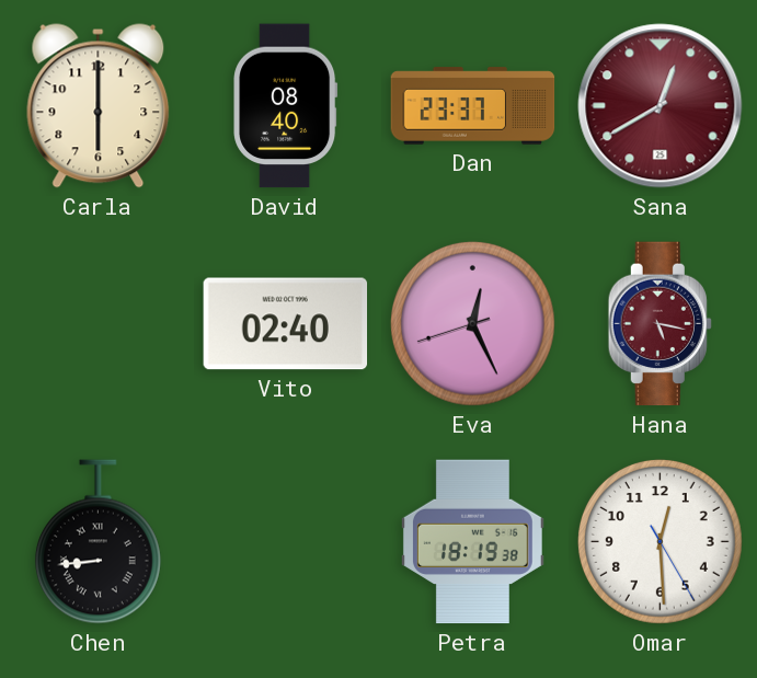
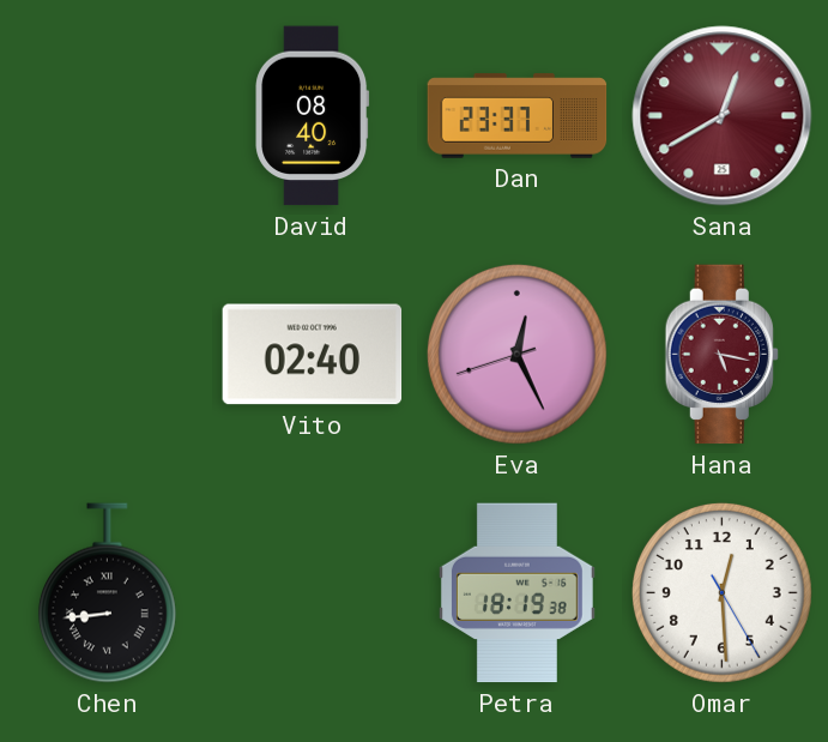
Carla: 6:00 -> none (99, 106)
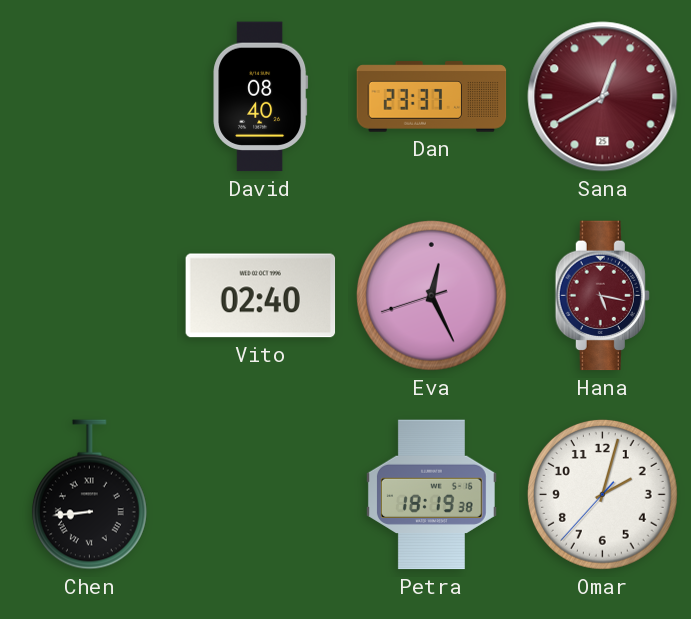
Omar: 12:29 -> 2:02 (602, 494)
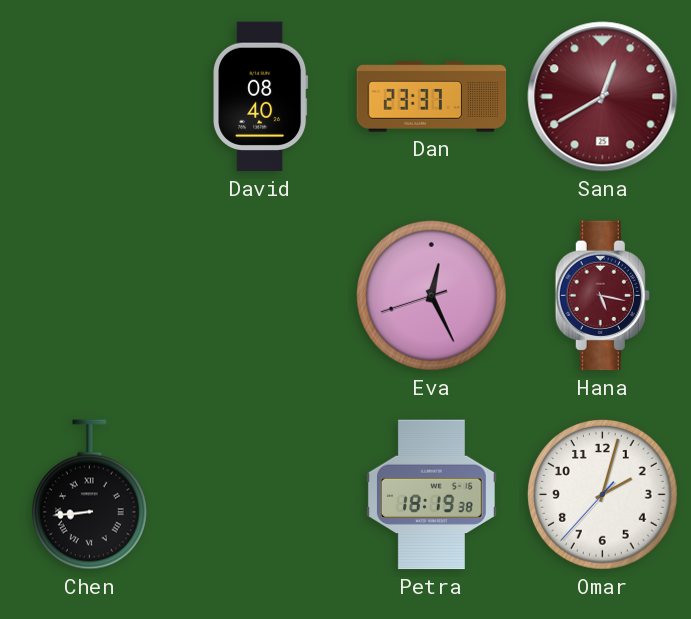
Vito: 02:40 -> none (261, 296)
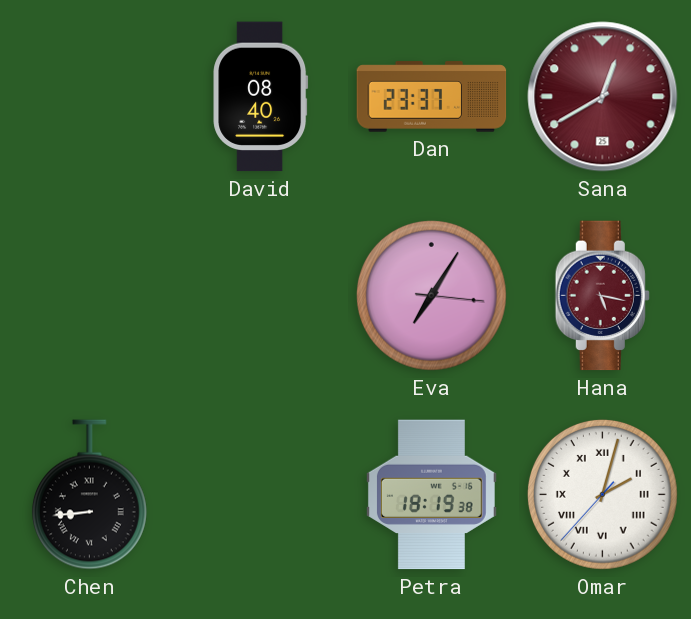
Eva: 12:25 -> 7:05 (431, 295)
Omar numerals: Arabic -> Roman (602, 494)
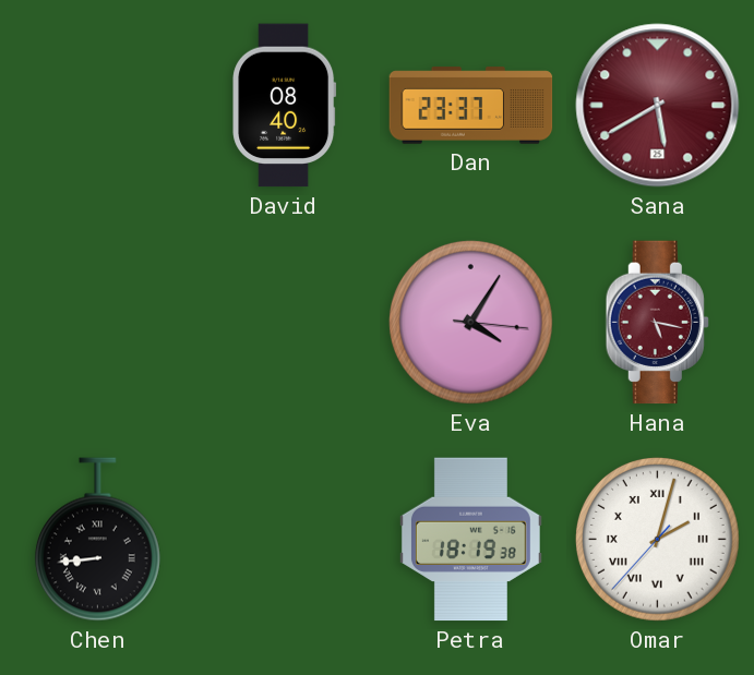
Sana: 12:40 -> 5:40 (658, 106)
Eva: 7:05 -> 4:05 (470, 322)
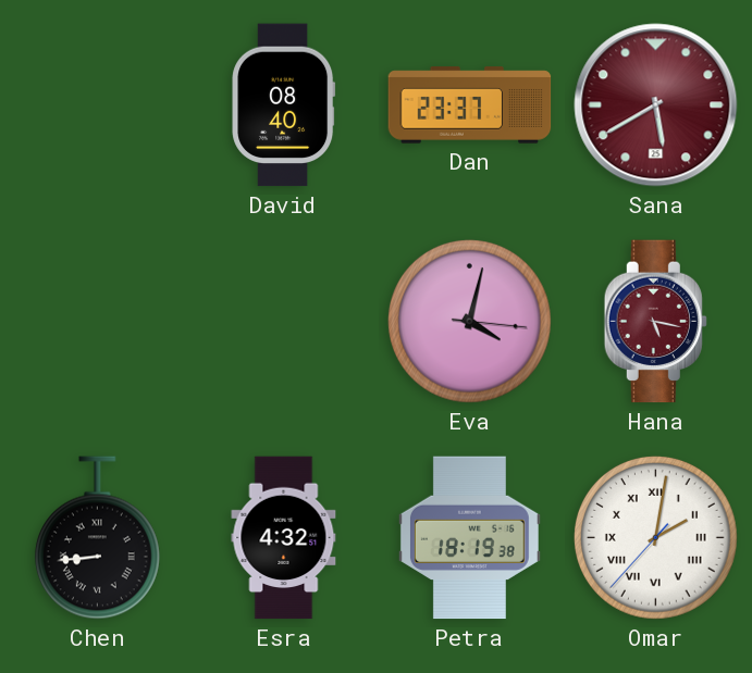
Eva: 4:05 -> 4:02 (469, 321)
Esra: none -> 4:32 (284, 538)
Omar: 2:02 -> 2:01 (655, 537)
